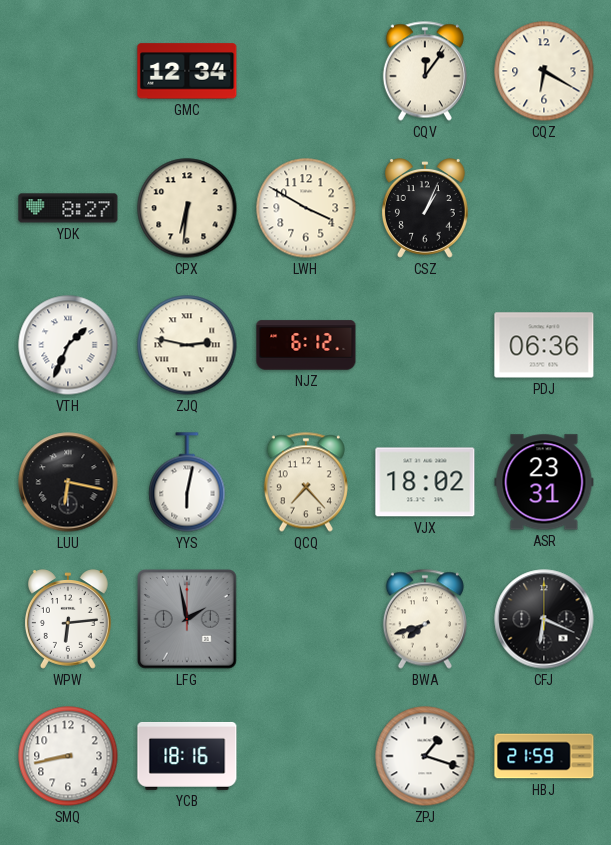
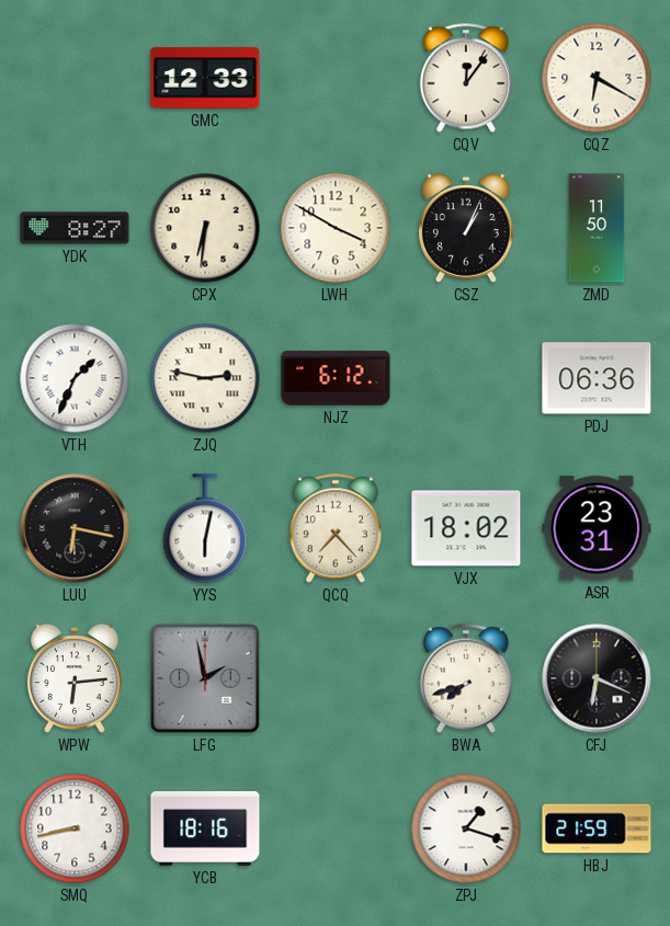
GMC: 12:34 -> 12:33 (205, 78)
ZMD: none -> 11:50 (597, 228)
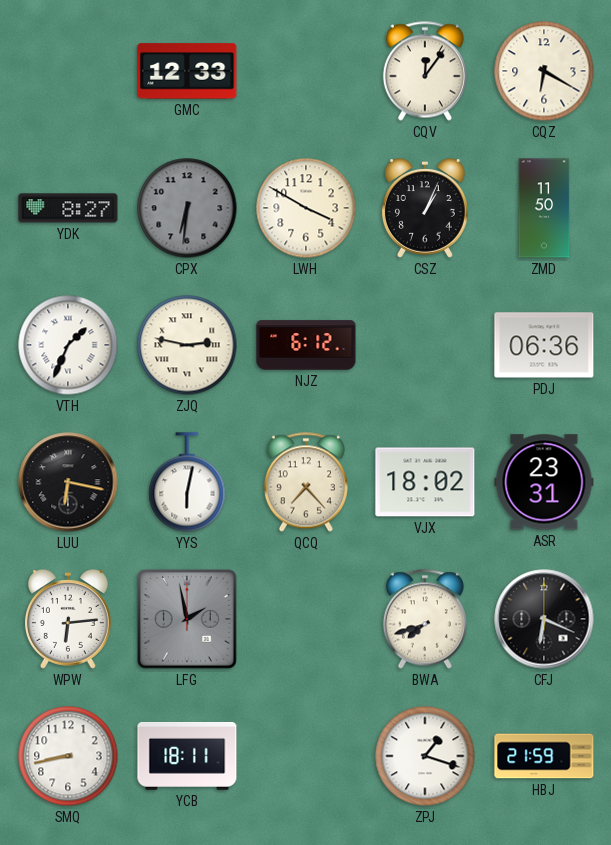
CPX dial: cream -> grey (187, 208)
YCB: 18:16 -> 18:11 (187, 756)
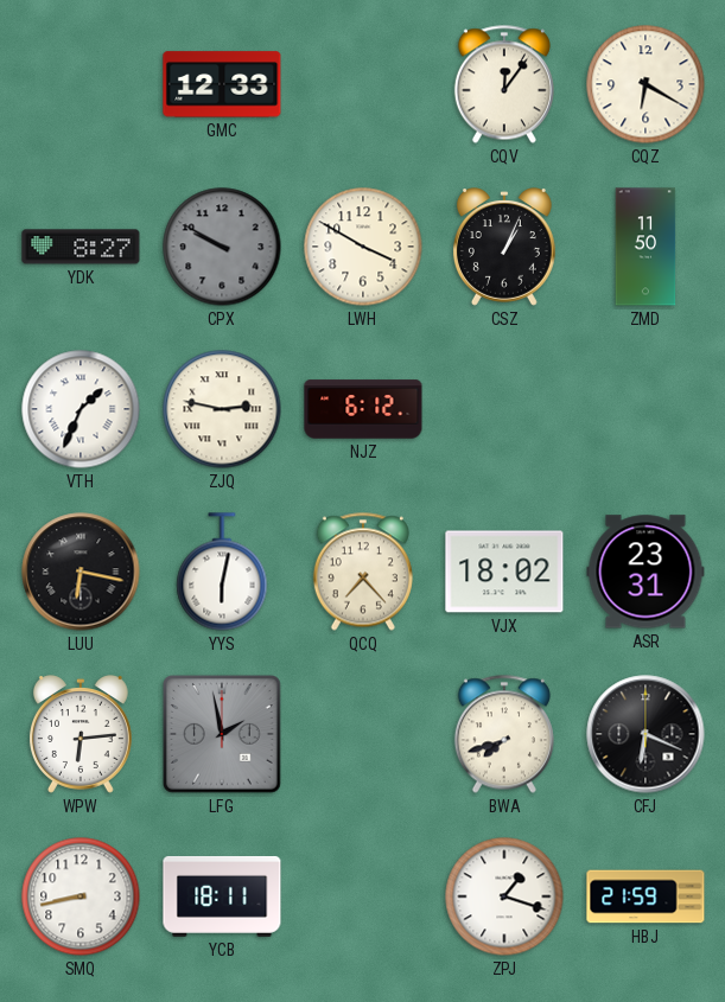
CPX: 6:31 -> 9:50 (222, 247)
PDJ: 06:36 -> none (544, 345)
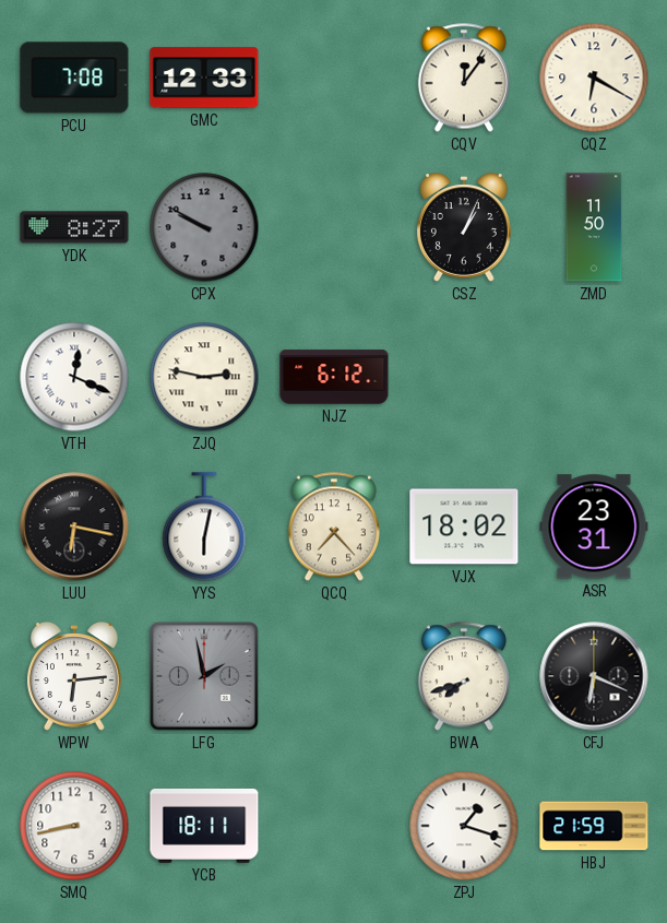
PCU: none -> 7:08 (74, 78)
LWH: 3:50 -> none (363, 247)
VTH: 1:34 -> 12:19 (74, 377)
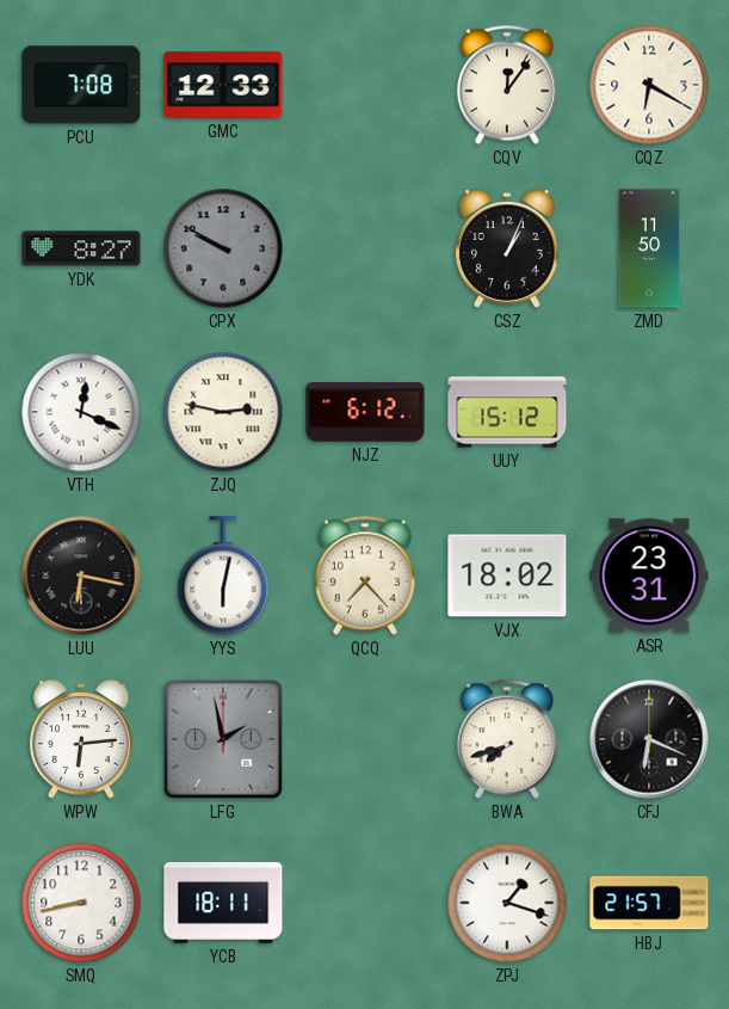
UUY: none -> 15:12 (507, 412)
HBJ: 21:59 -> 21:57 (649, 903)
